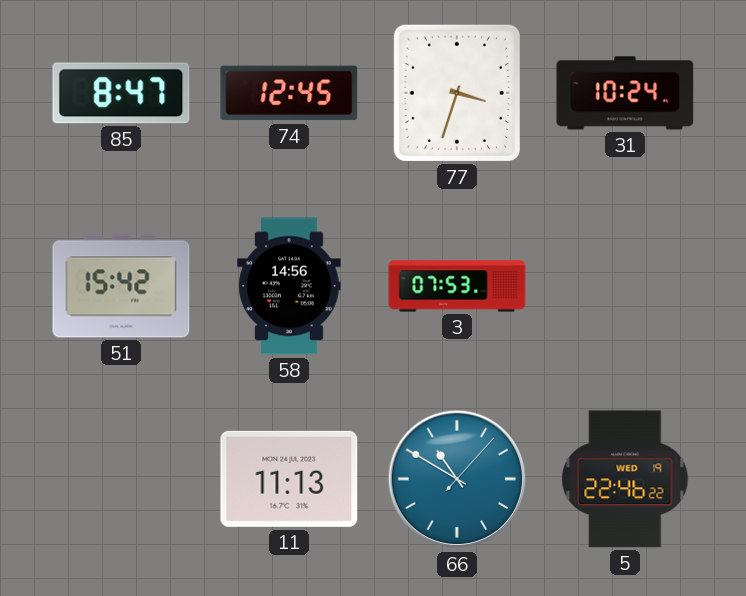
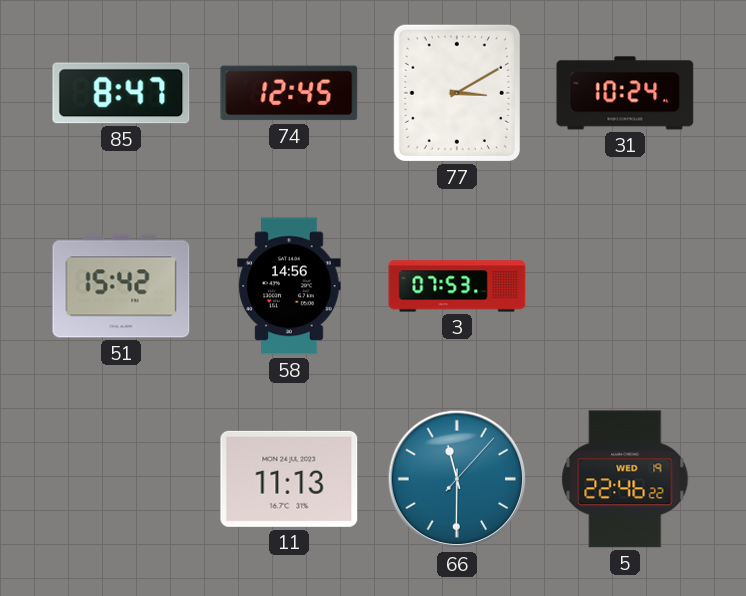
77: 3:33 -> 3:10 (457, 93)
66: 10:50 -> 11:30 (457, 479)
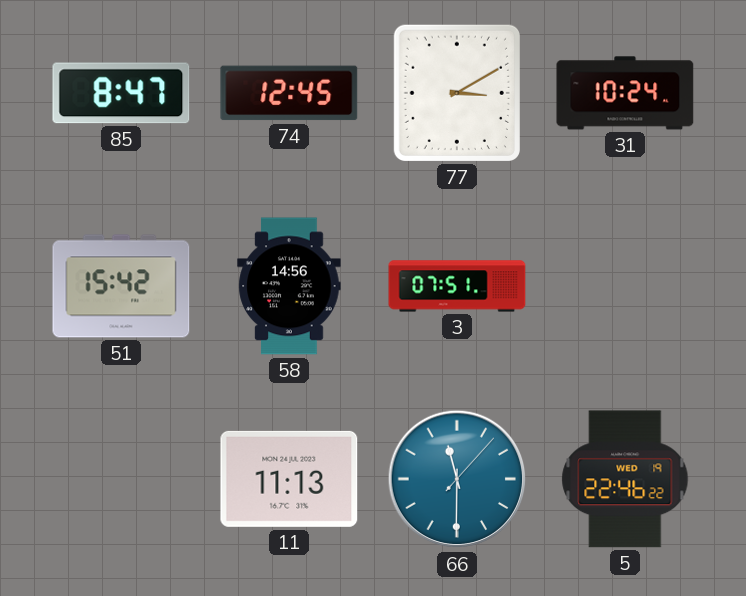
3: 07:53 -> 07:51 (457, 286)
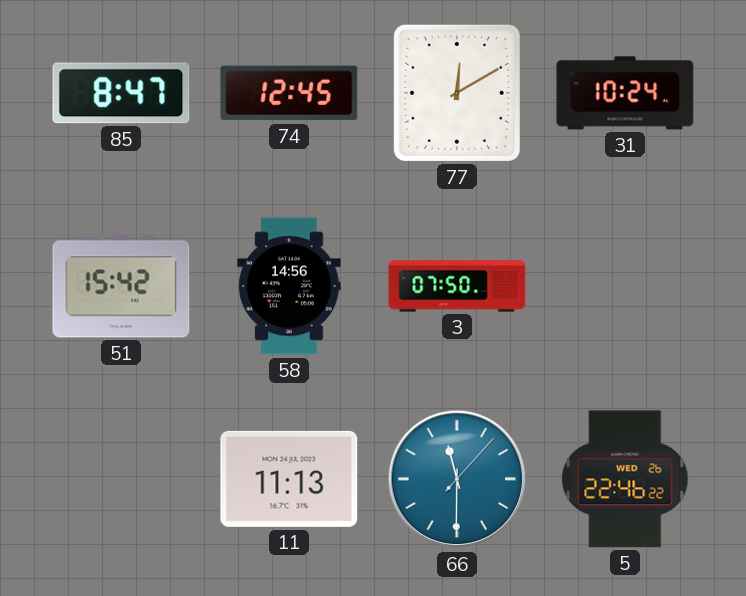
77: 3:10 -> 12:10 (457, 93)
3: 07:51 -> 07:50 (457, 286)
5 date: WED 19 -> WED 26 (625, 479)
